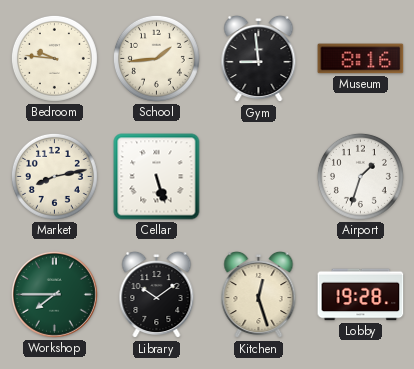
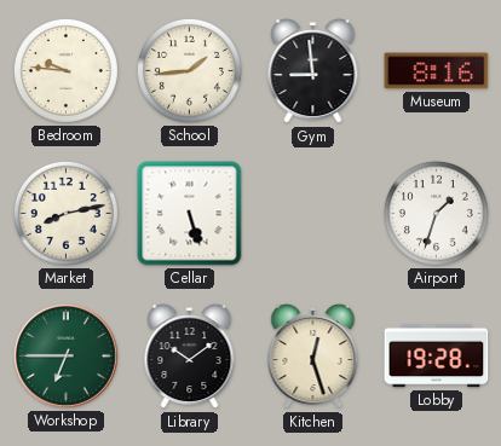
Workshop: 7:45 -> 6:45 (65, 355)
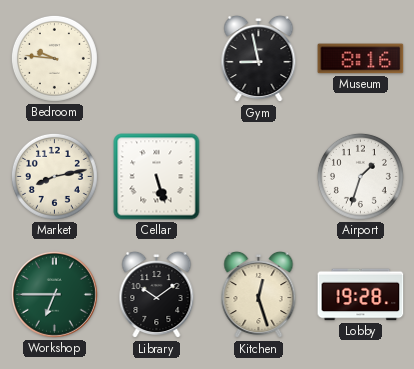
School: 1:44 -> none (189, 70)
Gym: 8:59 -> 8:58 (259, 59)
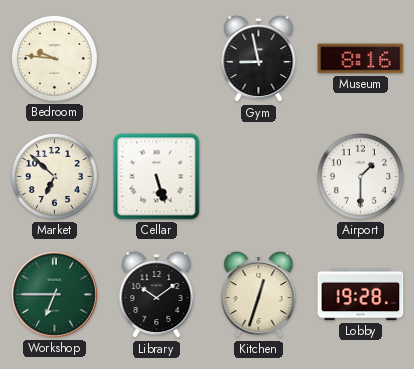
Market: 8:13 -> 6:52 (54, 176)
Airport: 1:33 -> 1:30 (360, 176)
Kitchen: 12:27 -> 12:33 (259, 295)
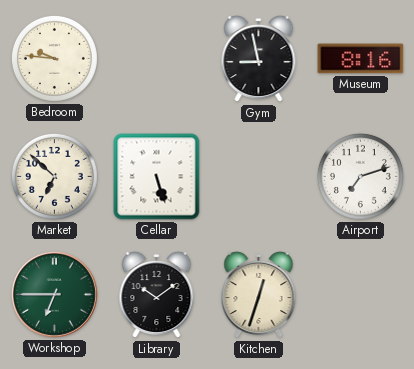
Airport: 1:30 -> 7:12 (360, 176)
Lobby: 19:28 -> none (361, 295)
